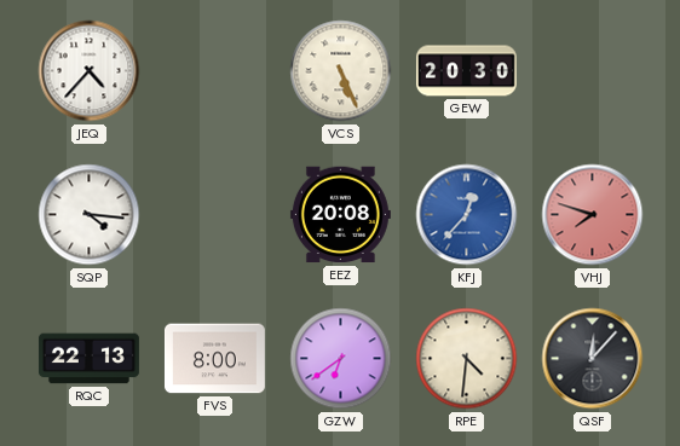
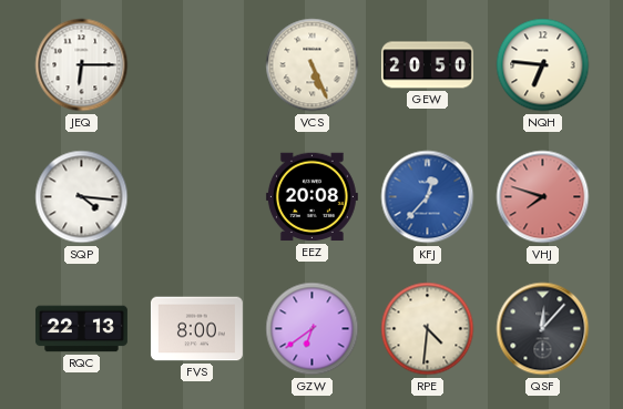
JEQ: 4:37 -> 6:15 (82, 65)
GEW: 20:30 -> 20:50 (427, 65)
NQH: none -> 6:46 (543, 65)
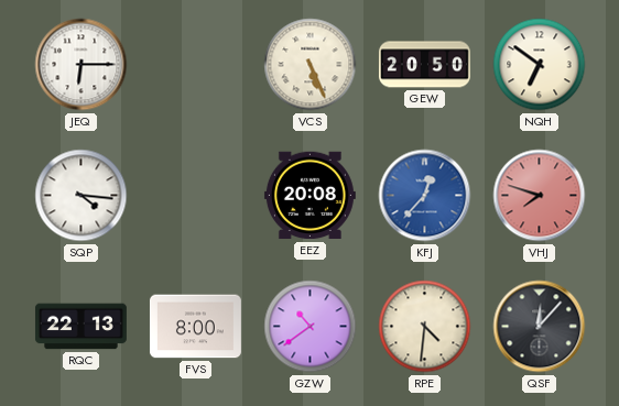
NQH: 6:46 -> 6:51 (540, 65)
GZW: 6:39 -> 10:39 (311, 327)
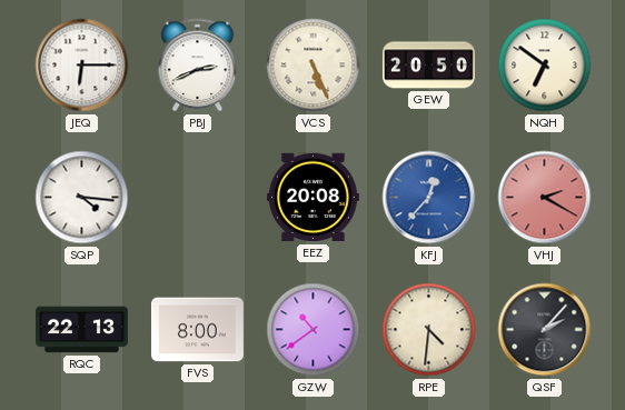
PBJ: none -> 2:41 (198, 66)
VHJ: 7:48 -> 2:20 (545, 198)
QSF: 12:07 -> 2:07 (545, 330)
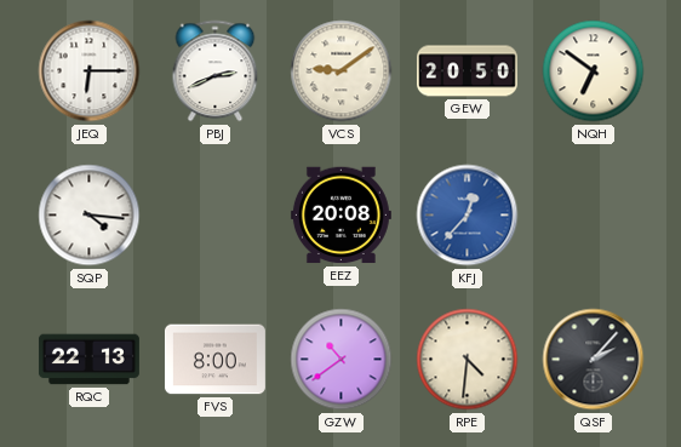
VCS: 5:26 -> 9:09 (342, 71)
VHJ: 2:20 -> none (545, 198)
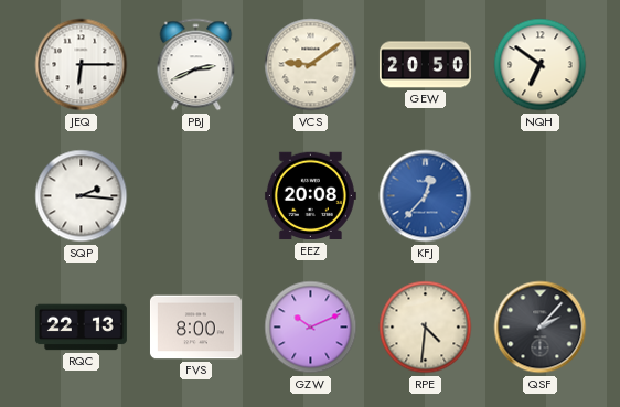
SQP: 4:16 -> 2:16 (82, 196)
GZW: 10:39 -> 10:11 (311, 328)
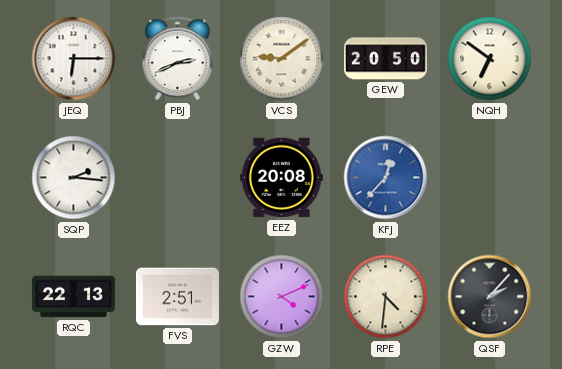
FVS: 8:00 -> 2:51 (177, 297)
GZW: 10:11 -> 4:11 (282, 297)
